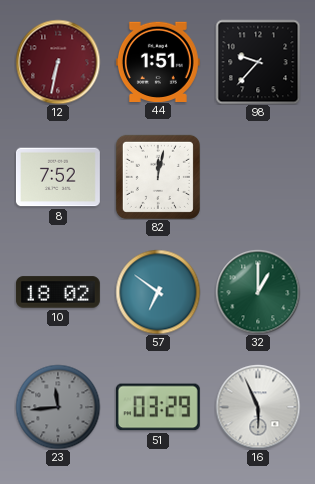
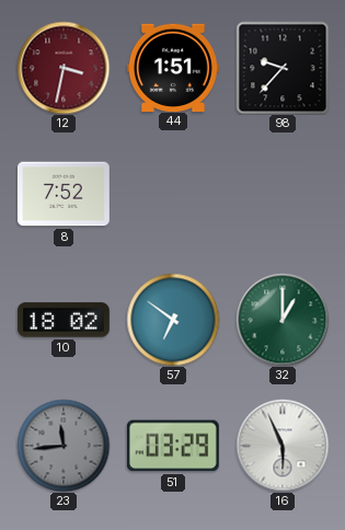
12: 6:32 -> 3:32 (64, 68)
82: 12:02 -> none (158, 177)
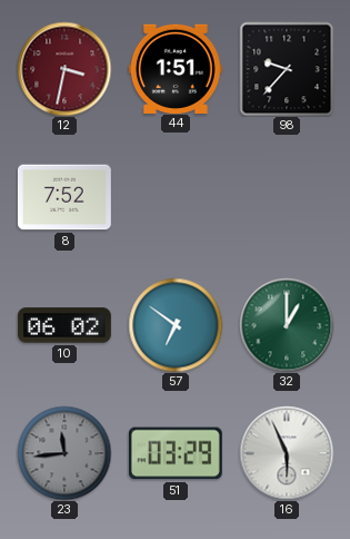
10: 18:02 -> 06:02 (64, 325)
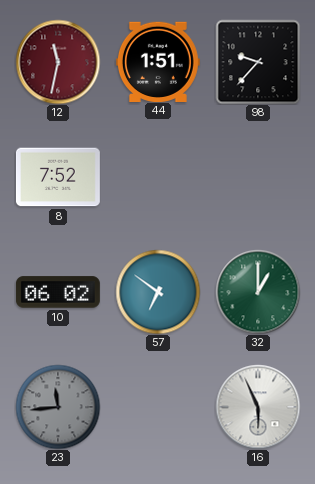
12: 3:32 -> 11:32 (58, 62)
51: 03:29 -> none (176, 453)
